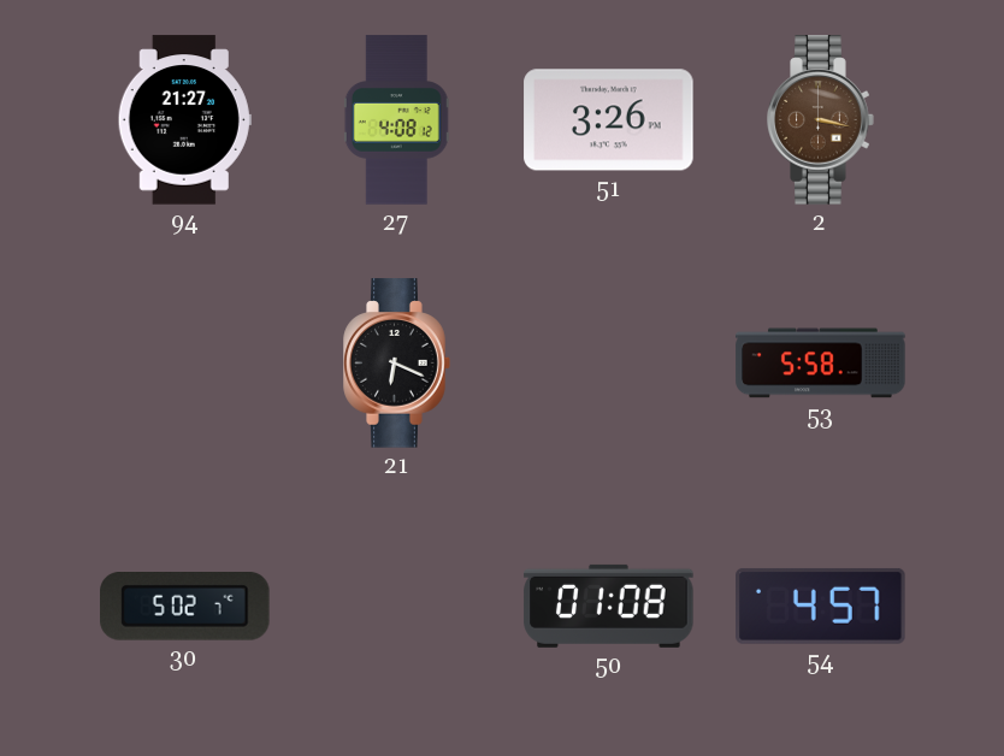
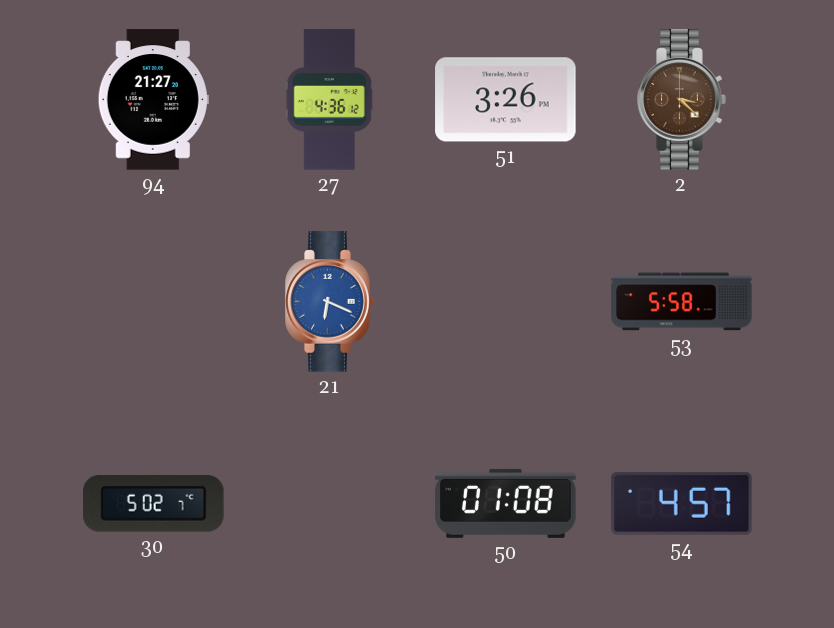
27: 4:08 -> 4:36 (329, 100)
2: 3:17 -> 3:22 (682, 100)
21 dial: black -> blue (330, 302)
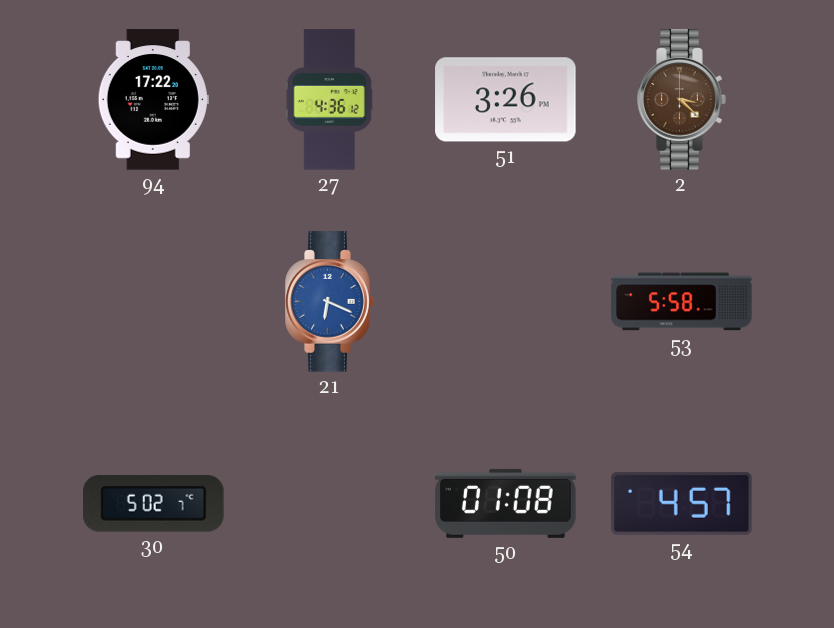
94: 21:27 -> 17:22 (153, 100)
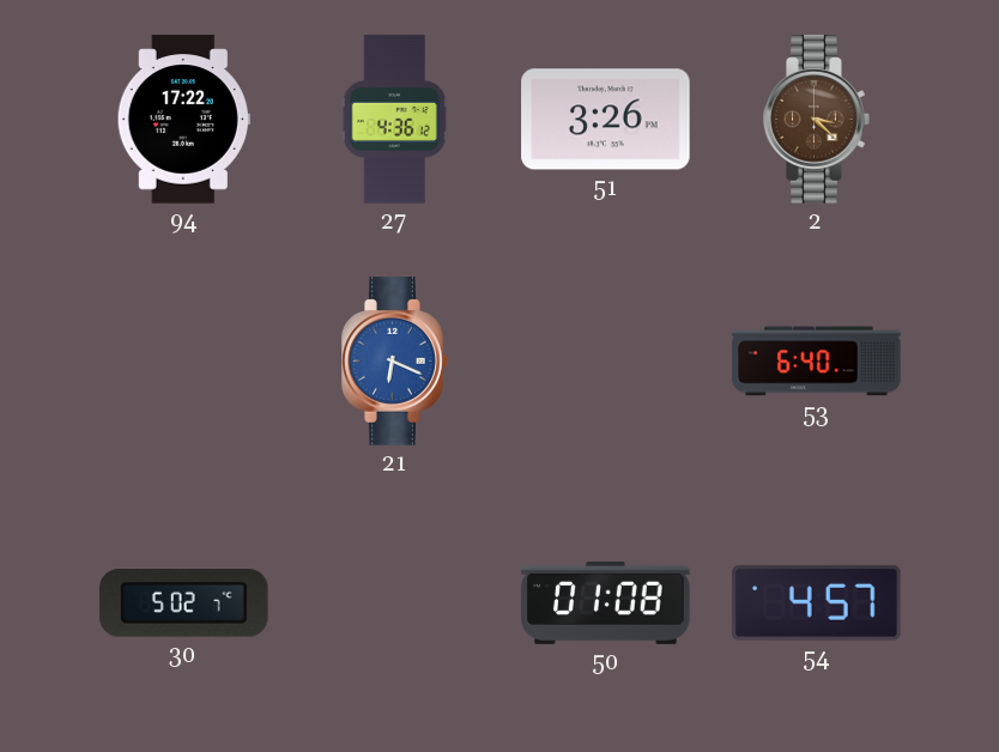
53: 5:58 -> 6:40 (817, 362)
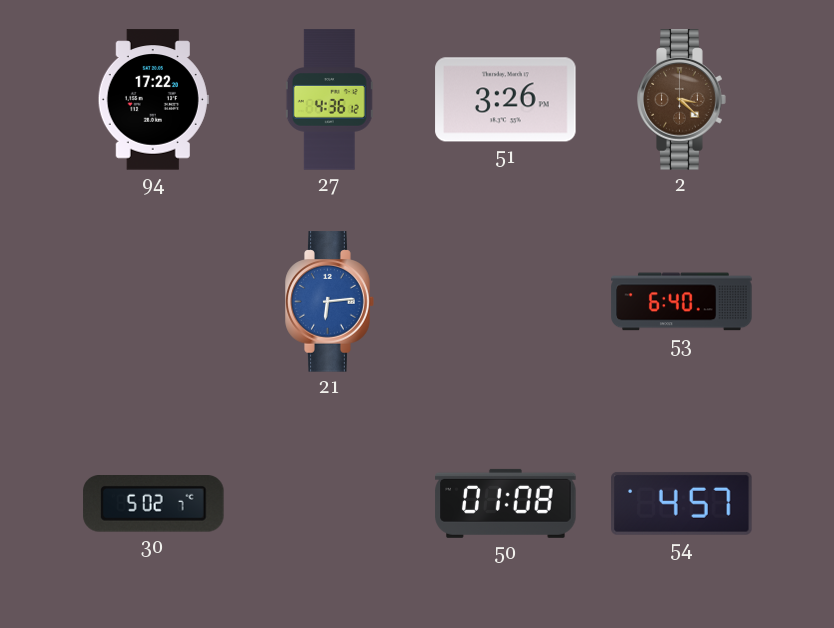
21: 6:19 -> 6:14 (330, 302)
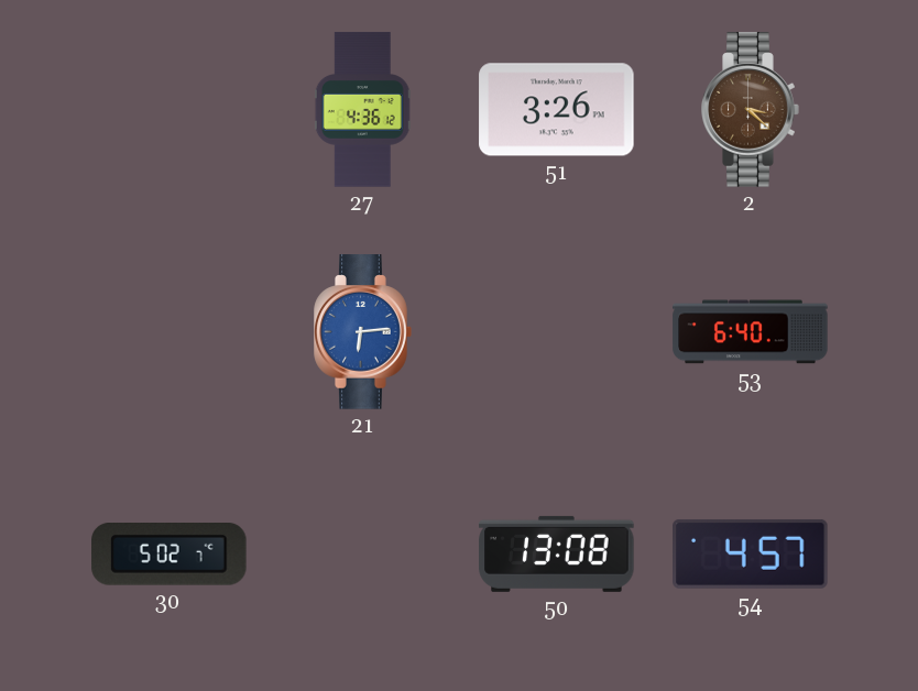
94: 17:22 -> none (153, 100)
50: 01:08 -> 13:08 (557, 553)
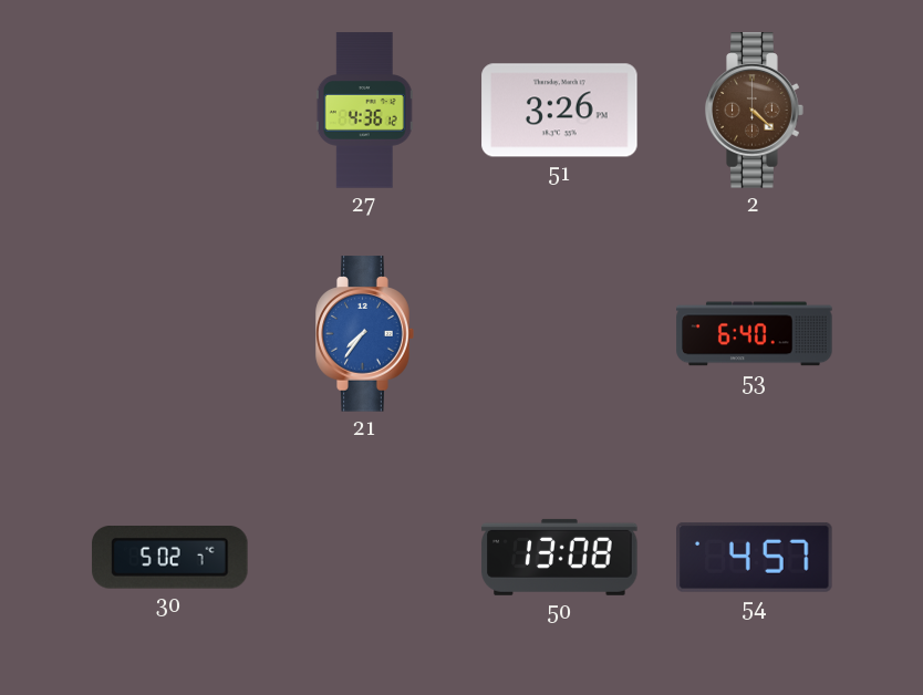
2: 3:22 -> 4:22 (755, 111)
21: 6:14 -> 7:36 (365, 334)
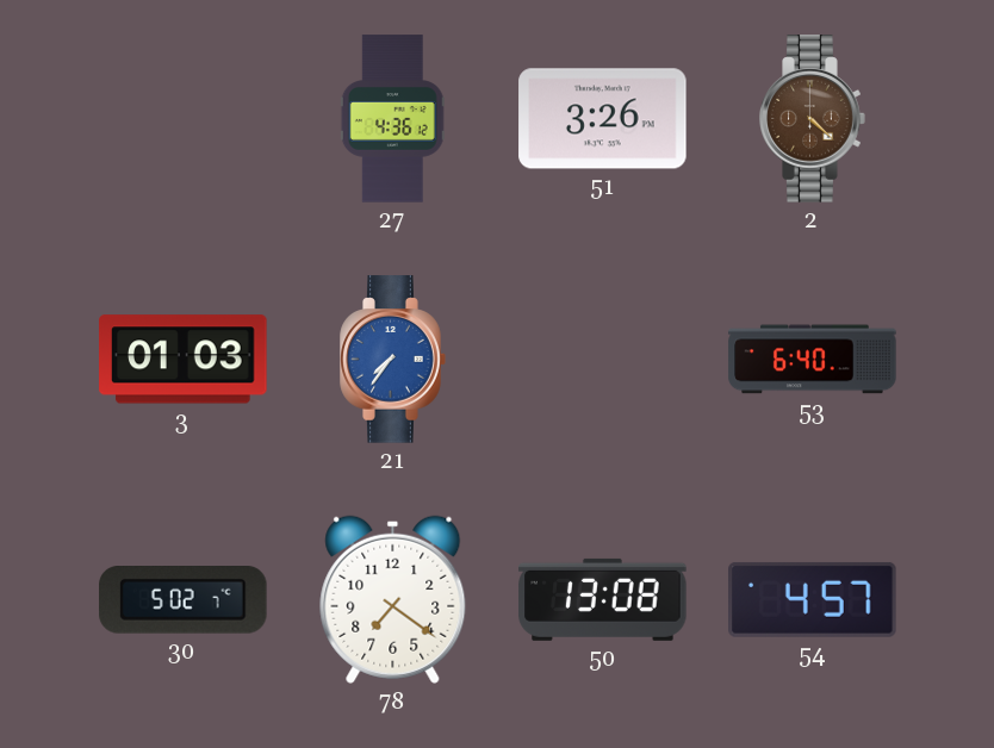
3: none -> 01:03 (184, 360)
78: none -> 7:21 (393, 599)
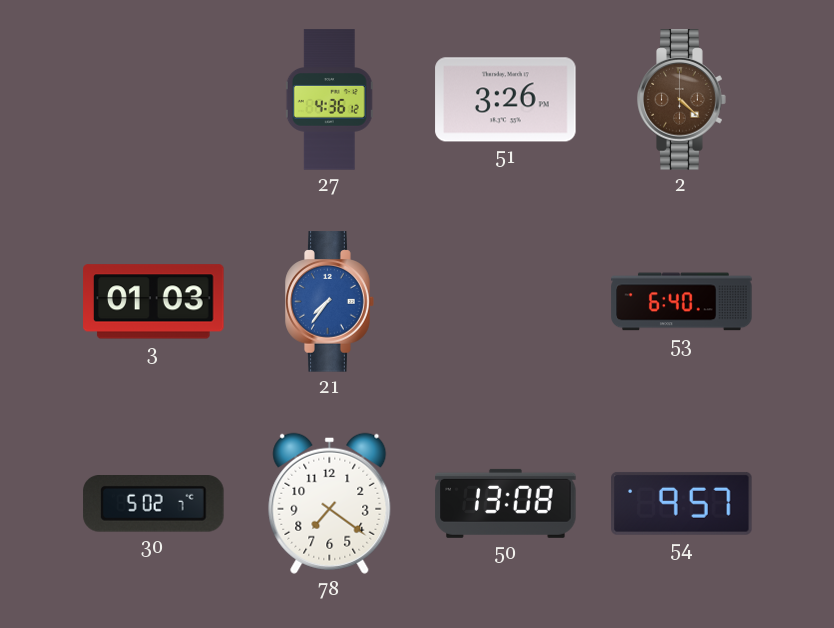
54: 4:57 -> 9:57 (682, 503)
